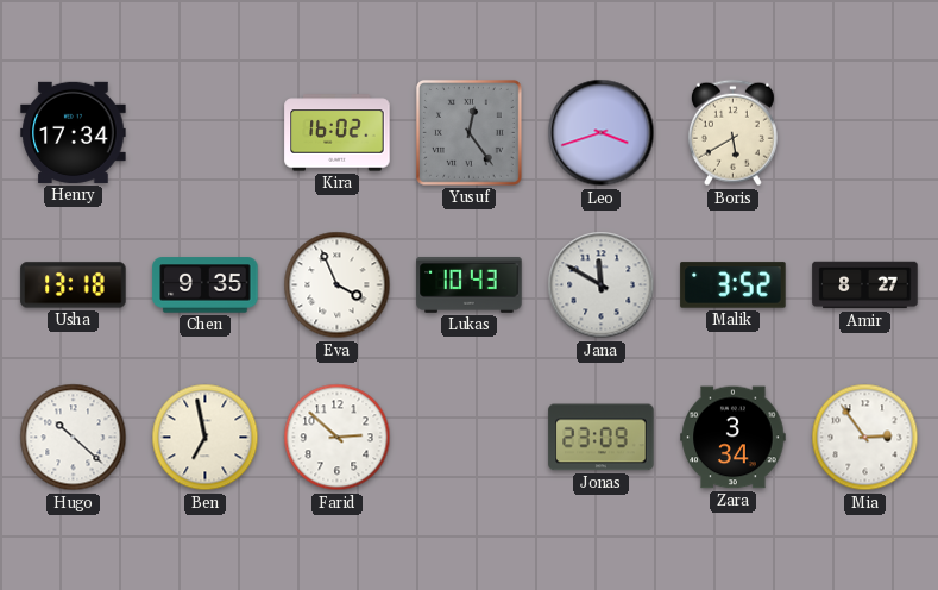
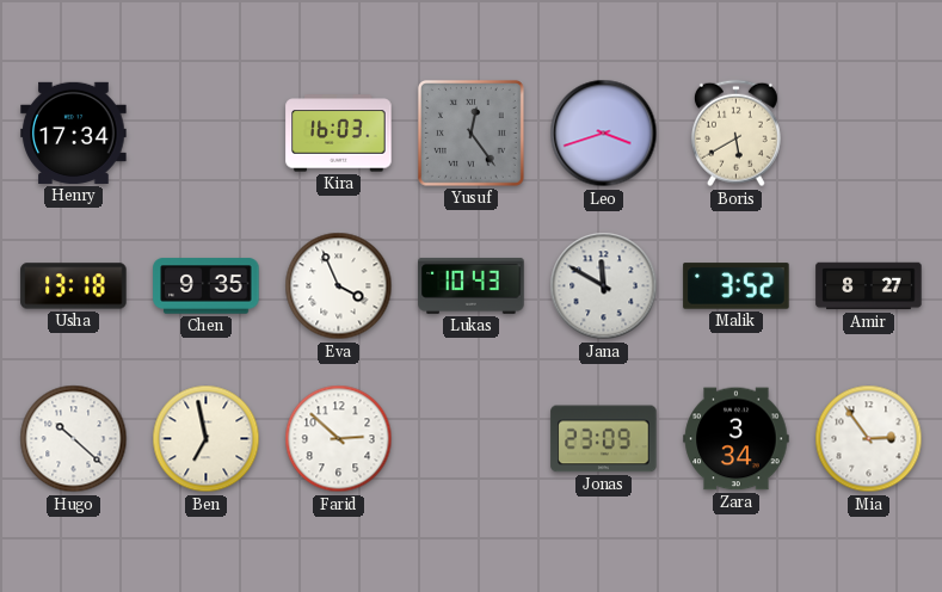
Kira: 16:02 -> 16:03 (339, 134)
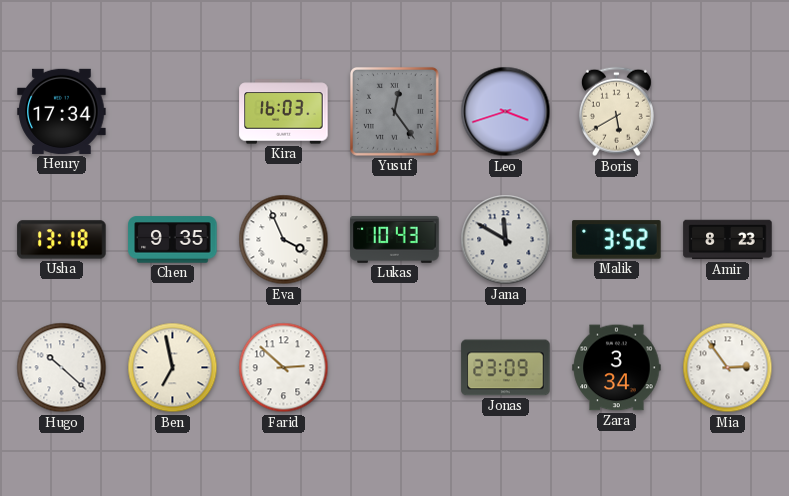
Amir: 8:27 -> 8:23 (728, 240)
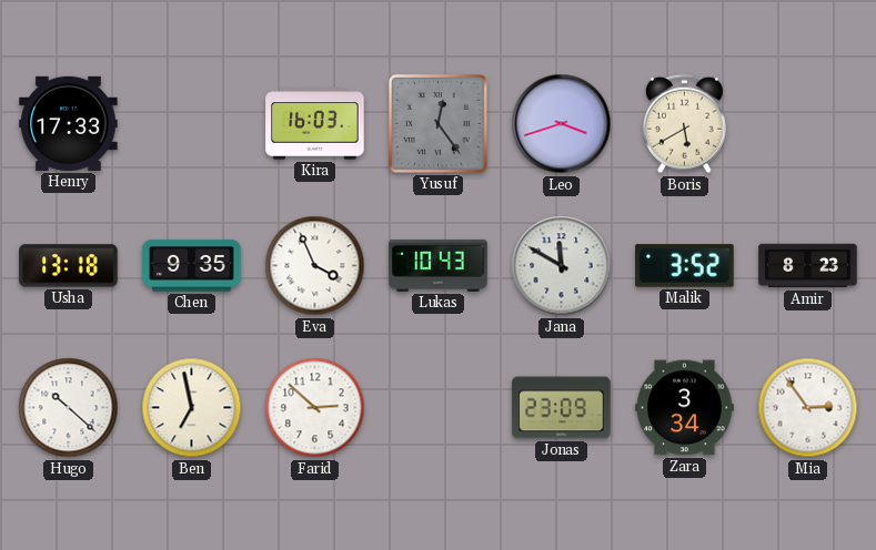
Henry: 17:34 -> 17:33 (69, 123)
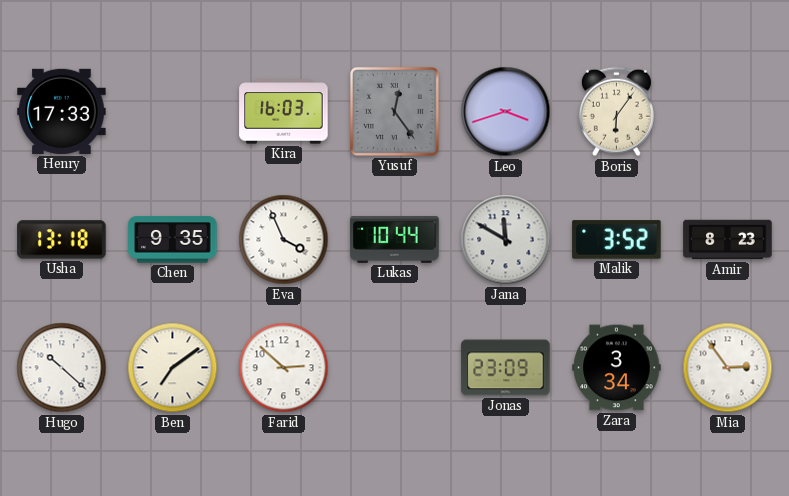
Boris: 5:40 -> 6:06 (616, 112)
Lukas: 10:43 -> 10:44 (395, 239)
Ben: 6:58 -> 7:09 (173, 368)
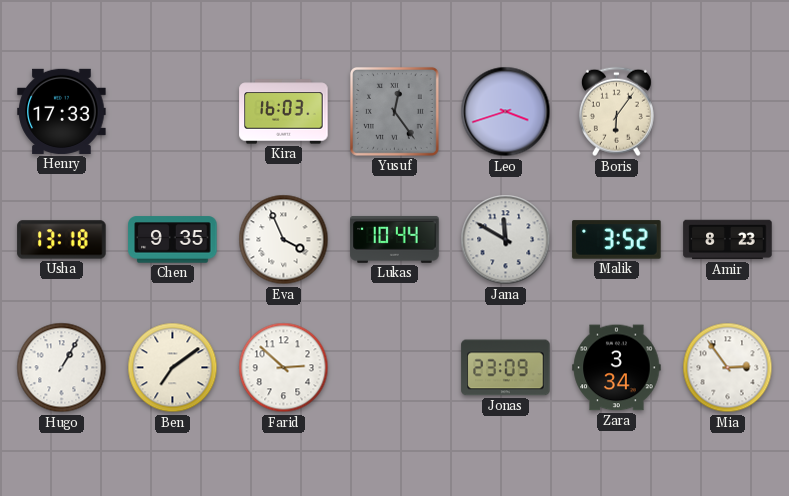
Hugo: 10:22 -> 1:05 (62, 368)
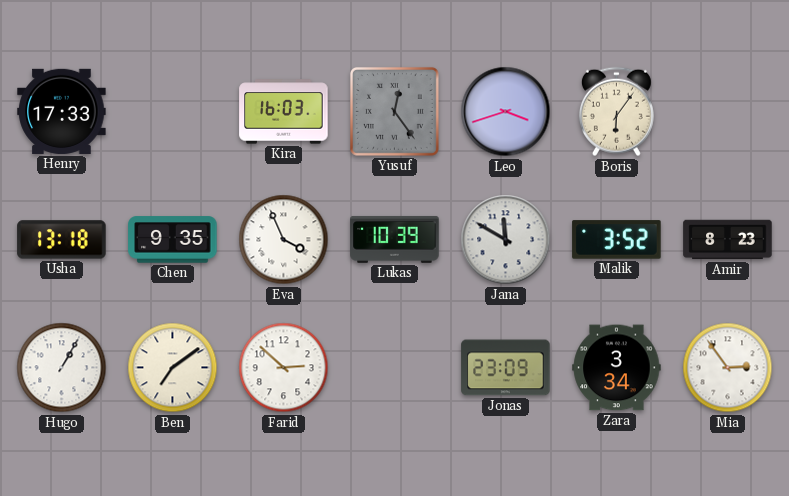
Lukas: 10:44 -> 10:39 (395, 239)
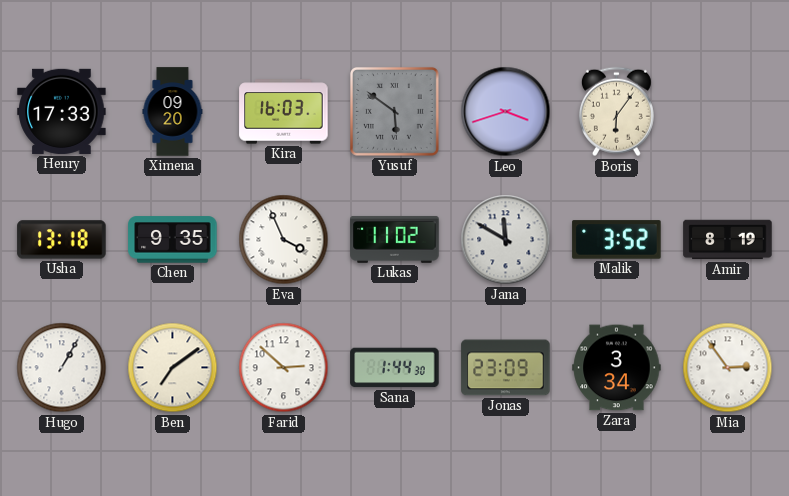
Ximena: none -> 09:20 (173, 112)
Yusuf: 12:24 -> 5:51 (394, 111)
Lukas: 10:39 -> 11:02 (395, 239)
Amir: 8:23 -> 8:19 (728, 240)
Sana: none -> 1:44 (395, 368)
